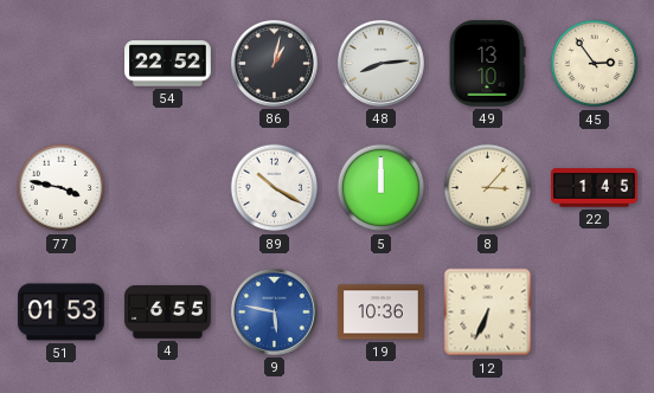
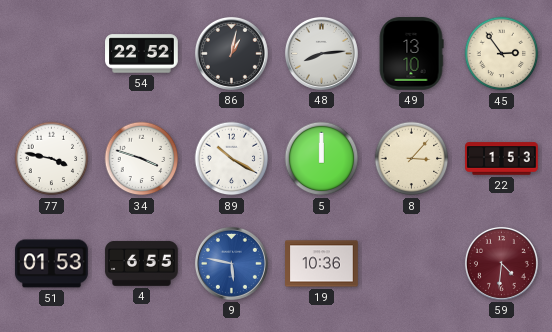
34: none -> 3:48 (142, 159)
22: 1:45 -> 1:53 (502, 159)
12: 6:34 -> none (488, 313)
59: none -> 4:31 (501, 263)
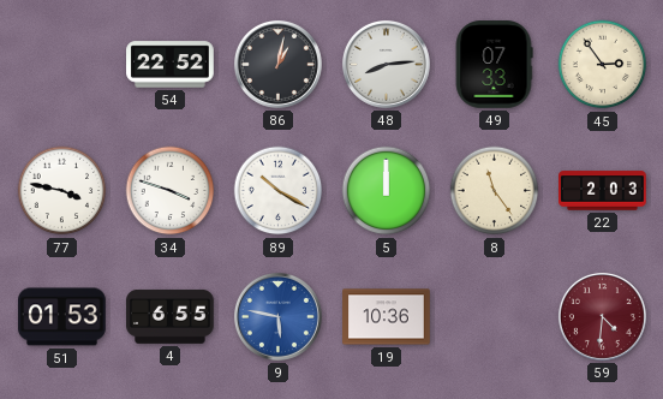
49: 13:10 -> 07:33 (494, 65)
8: 3:07 -> 11:24 (495, 191)
22: 1:53 -> 2:03 (603, 191)
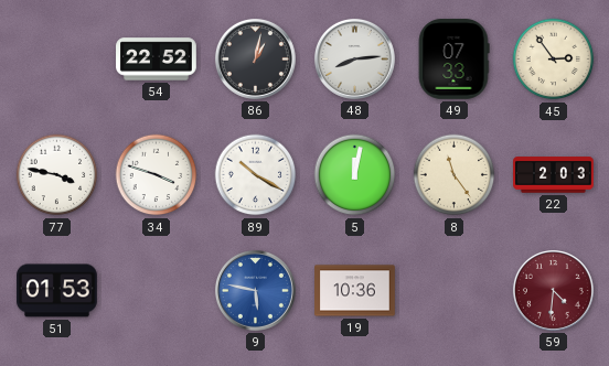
5: 12:00 -> 12:02 (355, 175)
4: 6:55 -> none (171, 316)
